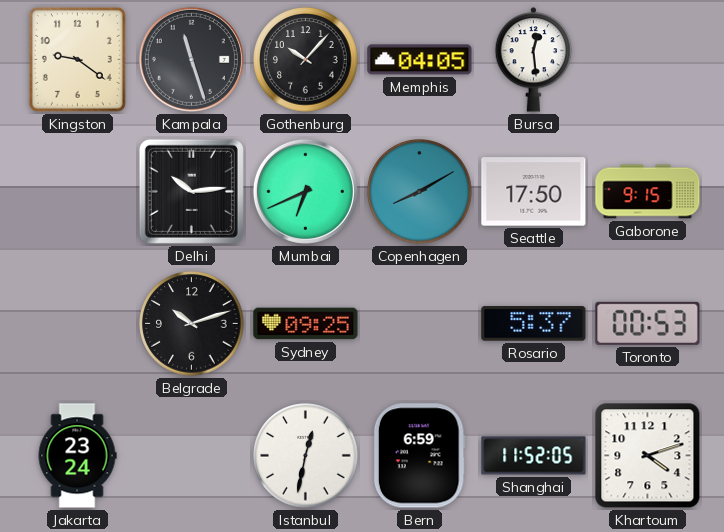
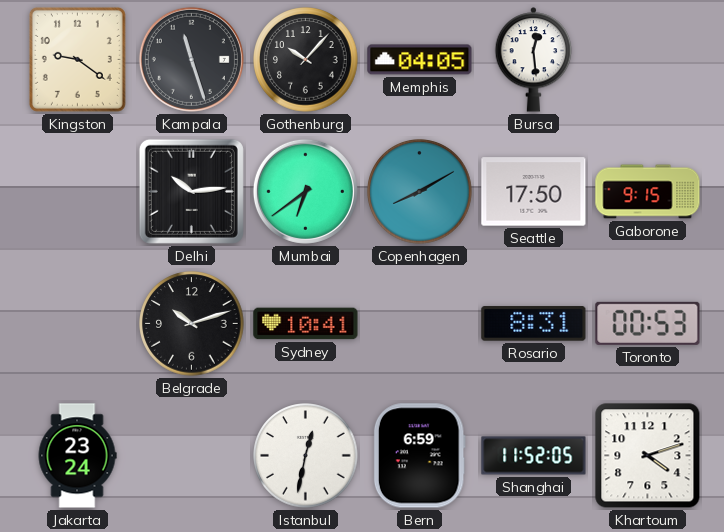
Mumbai: 6:41 -> 6:39 (305, 191)
Sydney: 09:25 -> 10:41 (306, 324)
Rosario: 5:37 -> 8:31 (534, 324)
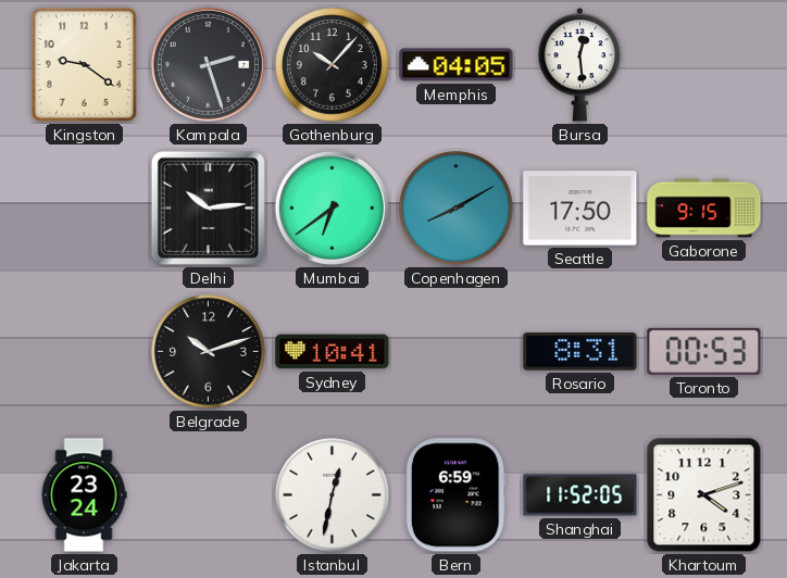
Kampala: 11:27 -> 2:27 (208, 64)
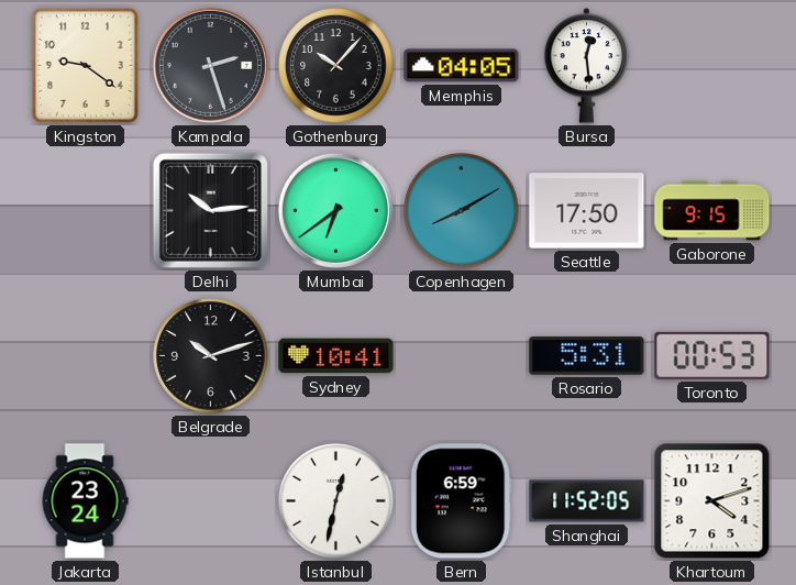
Rosario: 8:31 -> 5:31 (587, 356)
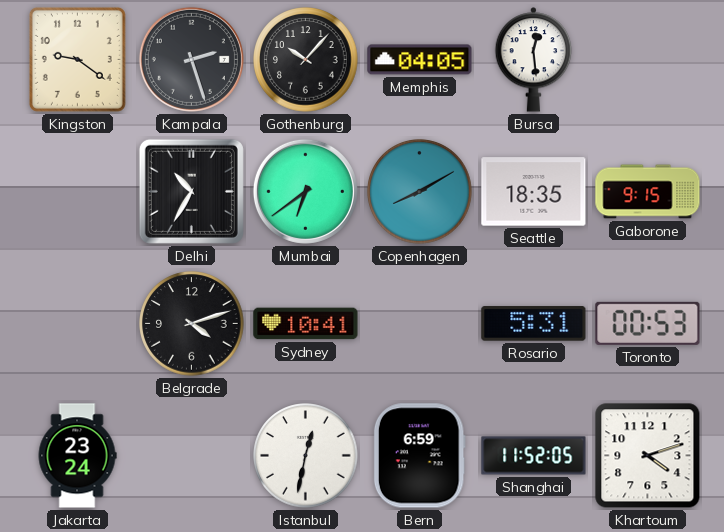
Delhi: 10:14 -> 10:35 (191, 191)
Seattle: 17:50 -> 18:35 (534, 192)
Belgrade: 10:12 -> 4:12 (192, 324)
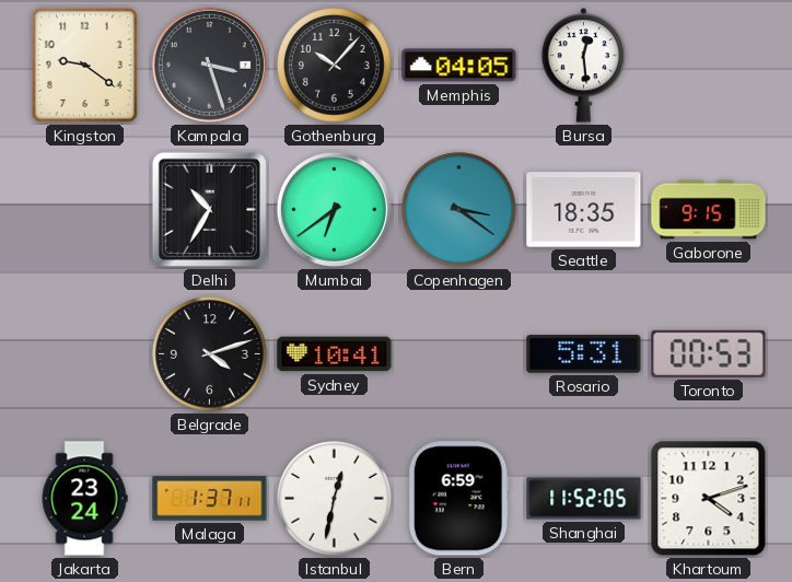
Kampala: 2:27 -> 3:27 (209, 65)
Copenhagen: 8:10 -> 3:21 (459, 210)
Malaga: none -> 1:37 (210, 499)
